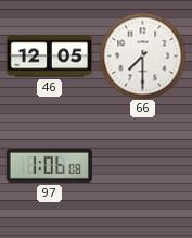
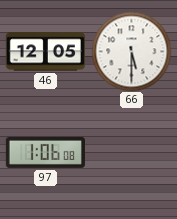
66: 7:30 -> 5:30 (131, 51)
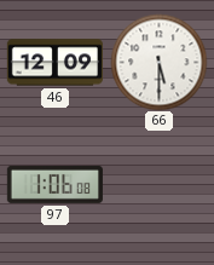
46: 12:05 -> 12:09 (54, 63)
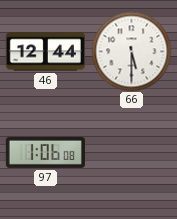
46: 12:09 -> 12:44 (45, 52)
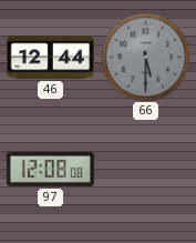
66 dial: white -> grey (145, 57)
97: 1:06 -> 12:08 (50, 169)
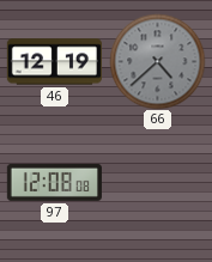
46: 12:44 -> 12:19 (54, 62)
66: 5:30 -> 4:38 (157, 61)
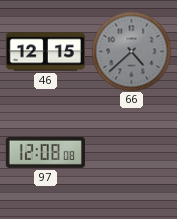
46: 12:19 -> 12:15 (45, 52)
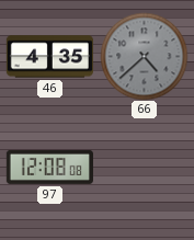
46: 12:15 -> 4:35 (49, 57)
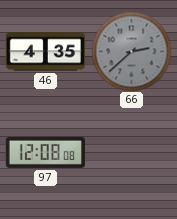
66: 4:38 -> 2:38 (131, 51)
